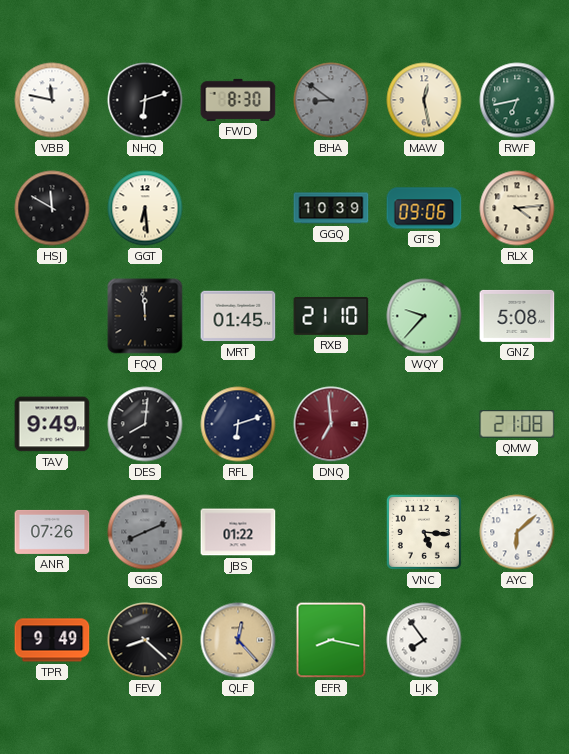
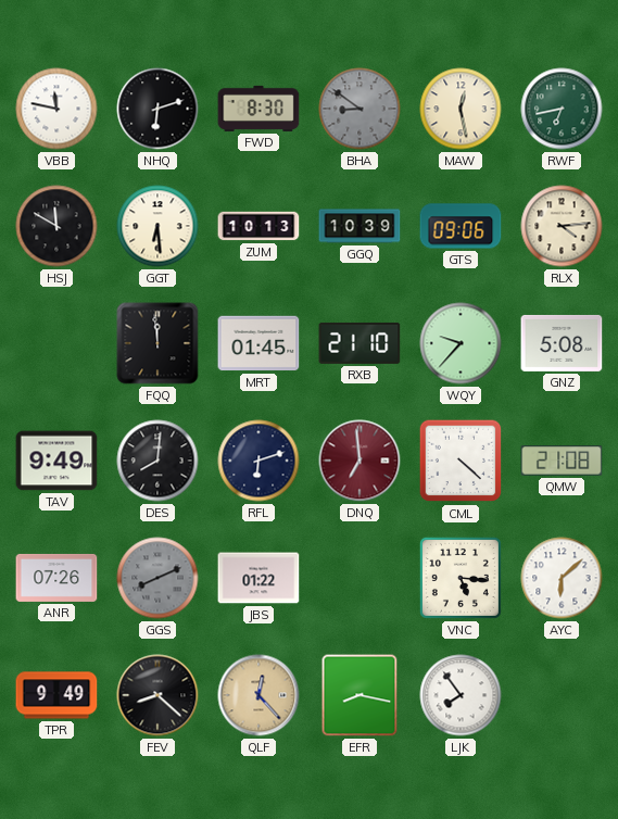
ZUM: none -> 10:13 (258, 226)
CML: none -> 4:22 (461, 461)
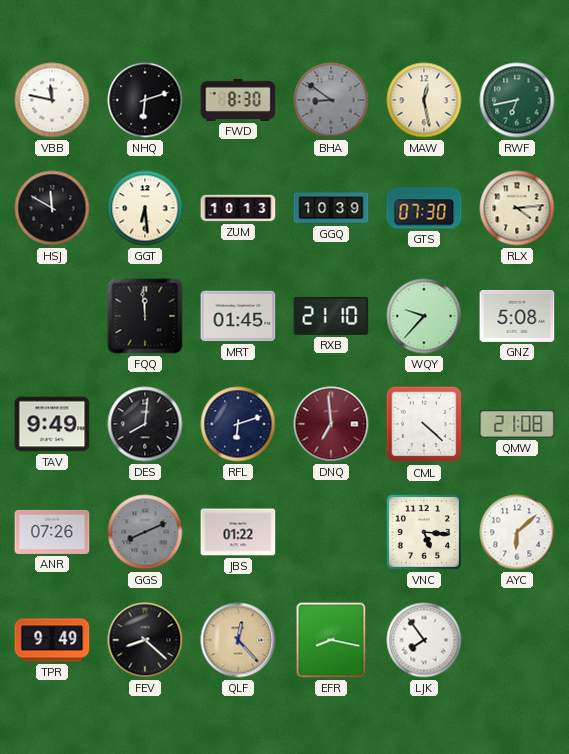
GTS: 09:06 -> 07:30 (424, 208)
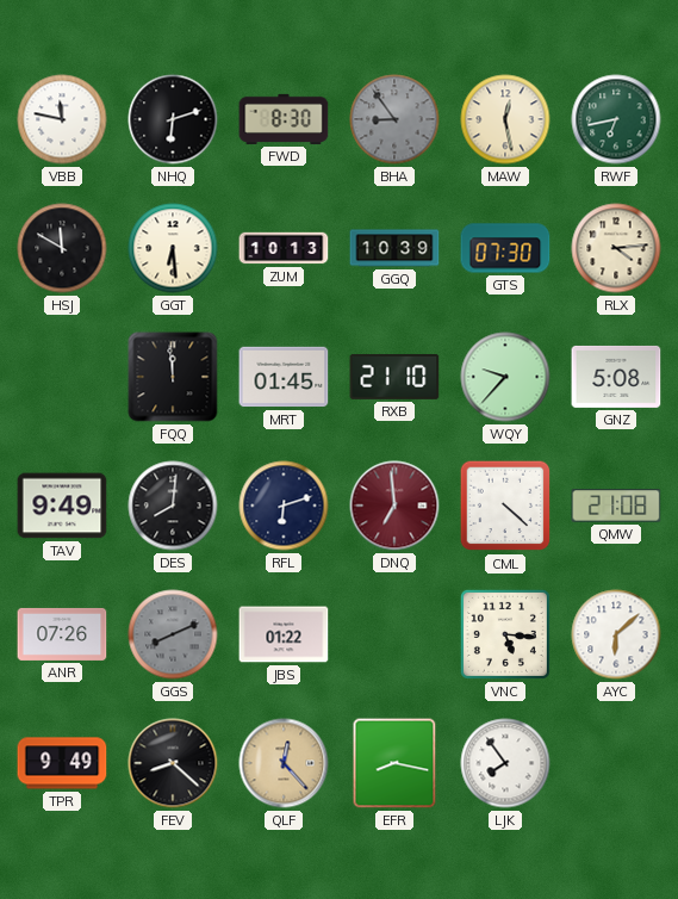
BHA: 8:51 -> 8:54 (394, 119)
